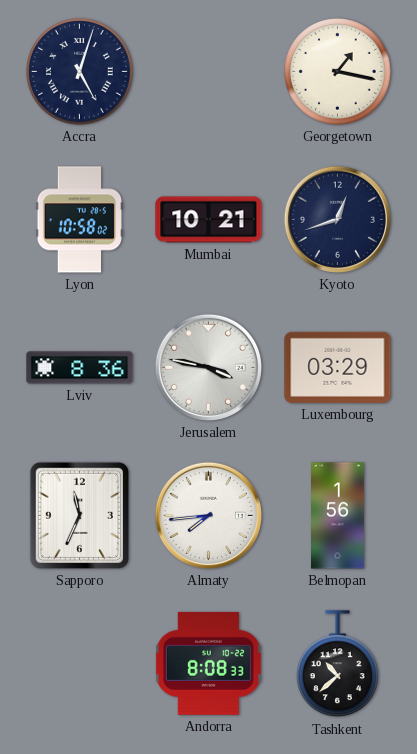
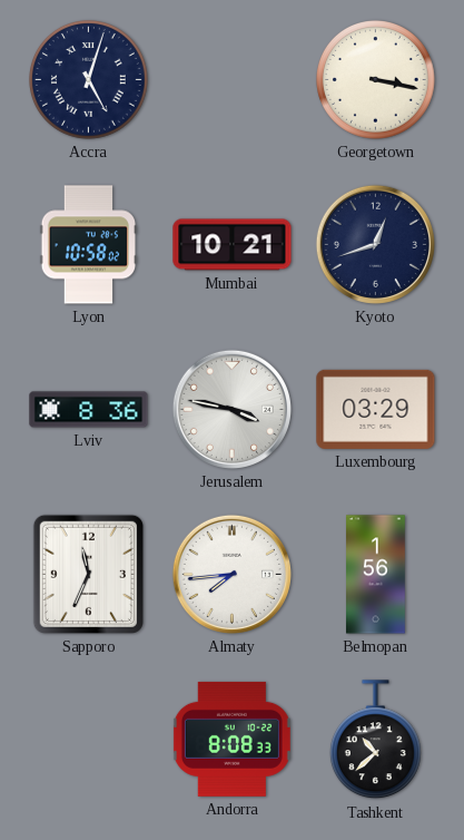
Georgetown: 1:17 -> 3:17 (376, 80)
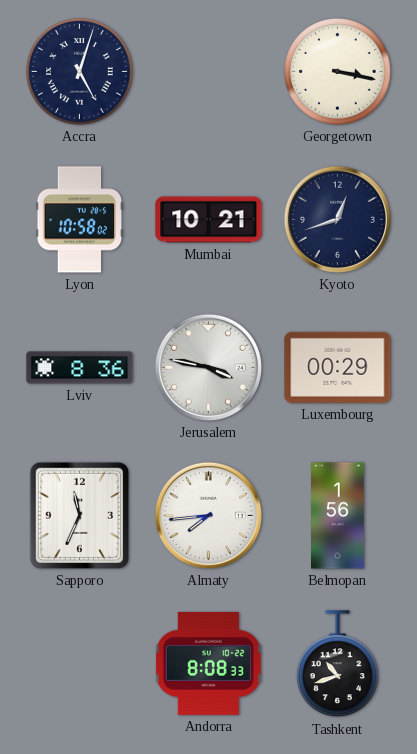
Luxembourg: 03:29 -> 00:29 (338, 367)
Tashkent: 10:38 -> 10:42 (337, 664)
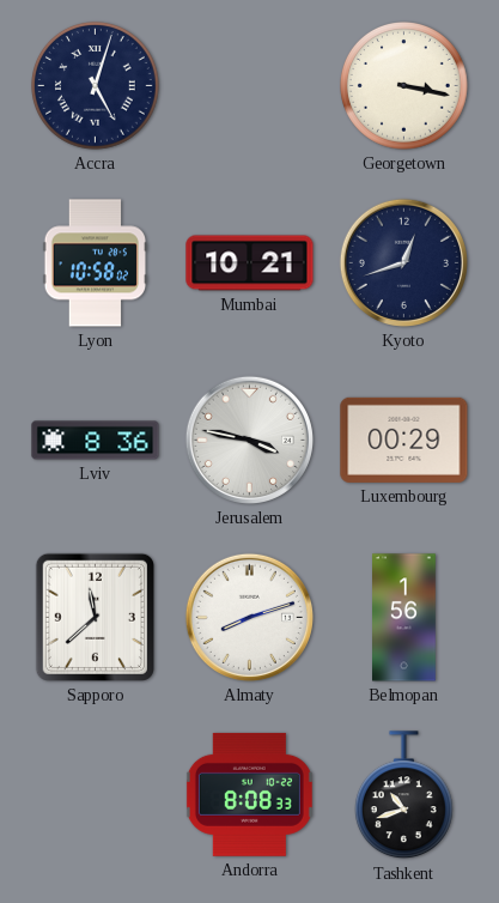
Sapporo: 11:34 -> 11:38 (95, 617)
Almaty: 7:44 -> 8:12 (249, 617)
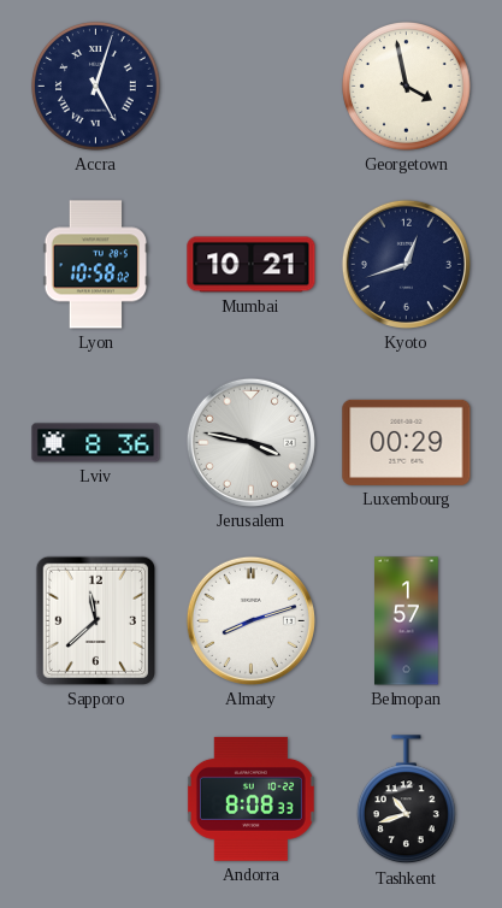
Georgetown: 3:17 -> 3:58 (407, 87)
Belmopan: 1:56 -> 1:57 (407, 621)
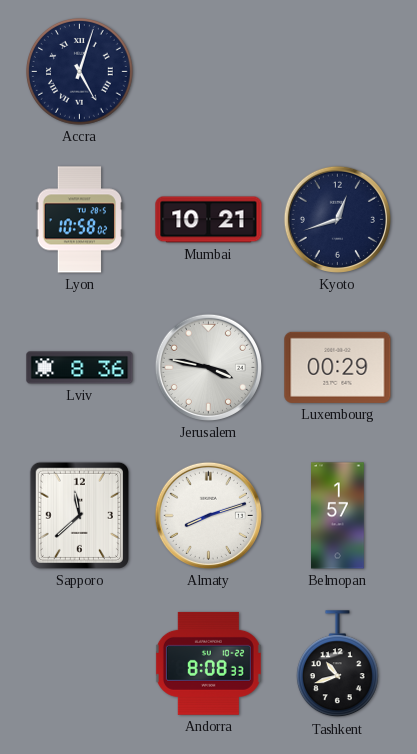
Georgetown: 3:58 -> none (407, 87)
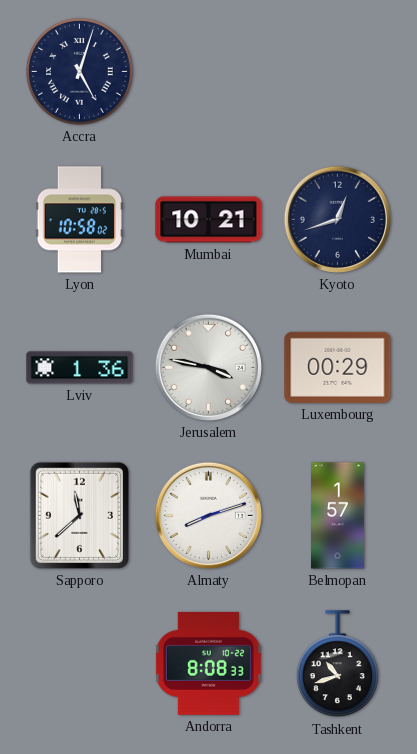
Lviv: 8:36 -> 1:36 (80, 368)
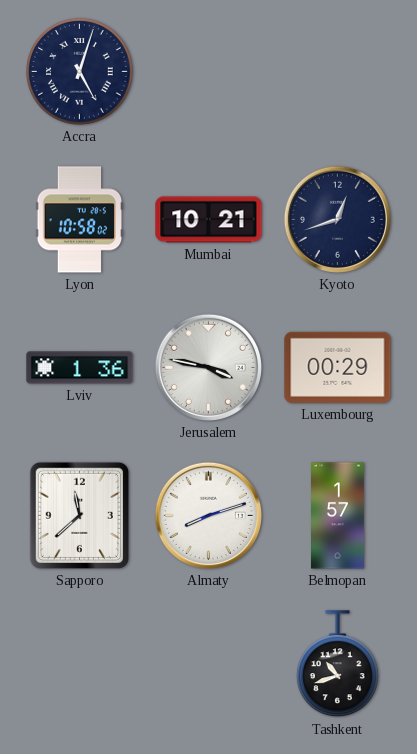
Andorra: 8:08 -> none (208, 663)
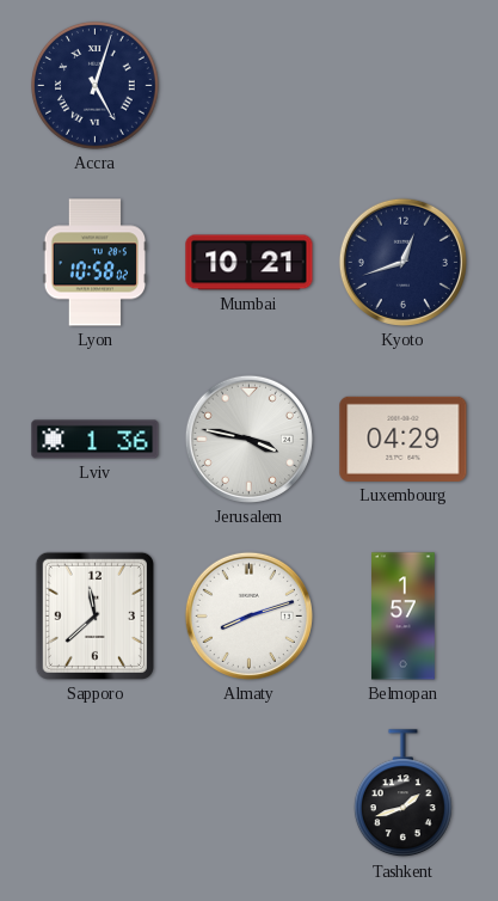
Luxembourg: 00:29 -> 04:29 (404, 439)
Tashkent: 10:42 -> 1:42 (402, 793)
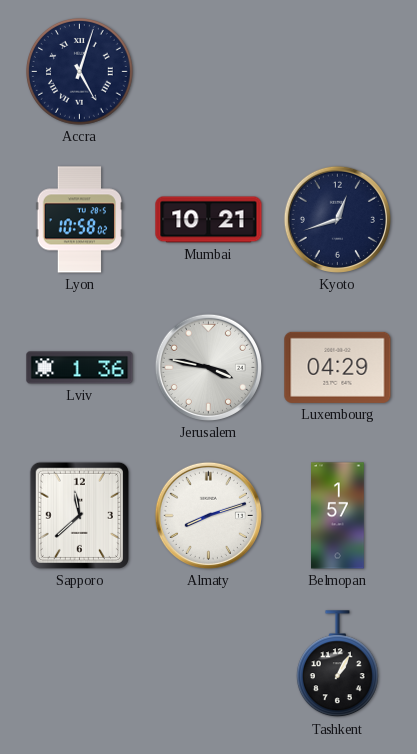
Tashkent: 1:42 -> 1:05 (337, 664)
